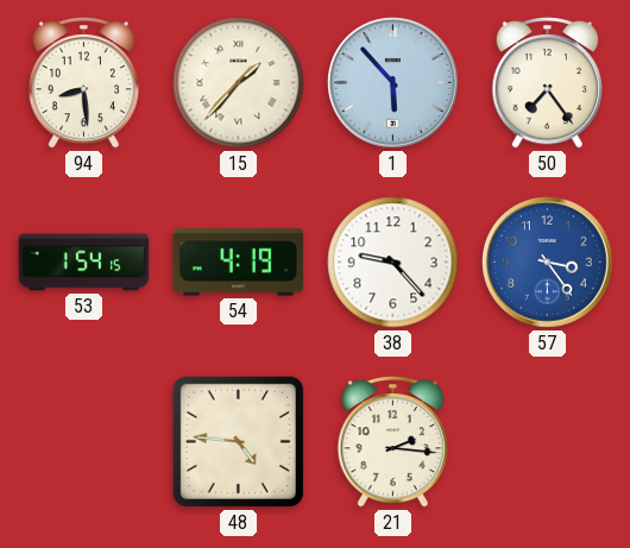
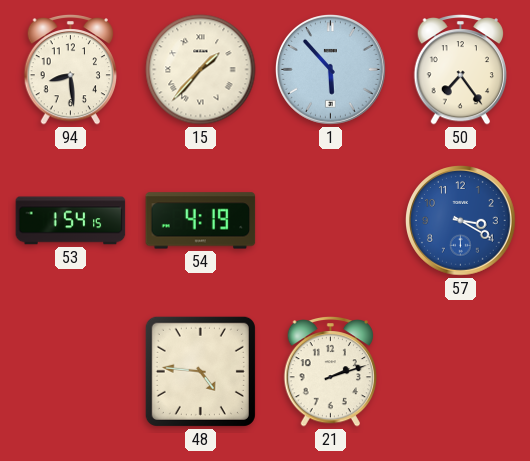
38: 9:23 -> none (393, 263)
57: 3:24 -> 3:20 (461, 221)
21: 2:16 -> 2:12 (330, 371)
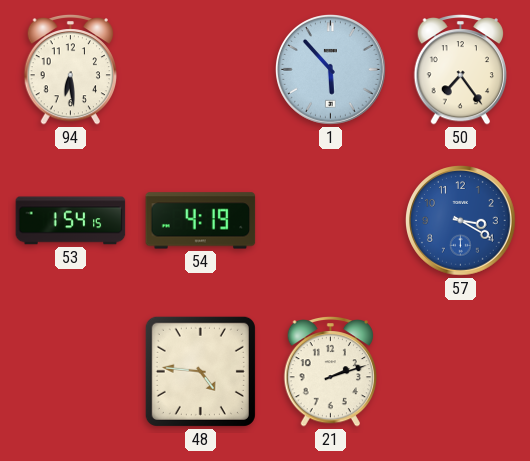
94: 8:29 -> 6:29 (70, 69)
15: 1:37 -> none (201, 70)
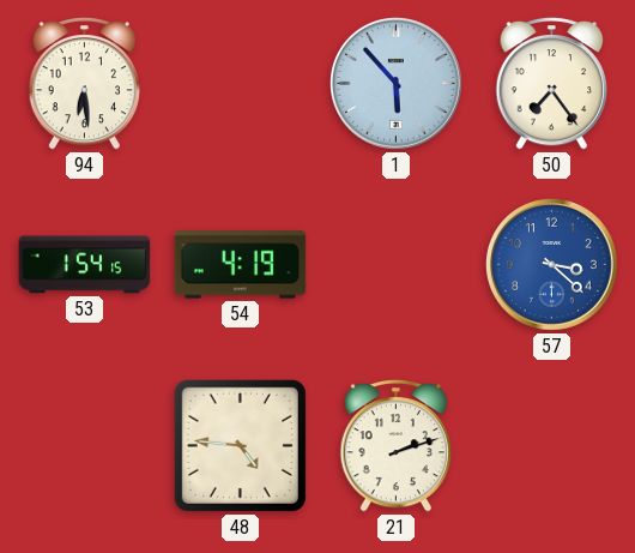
57: 3:20 -> 3:22 (552, 265)
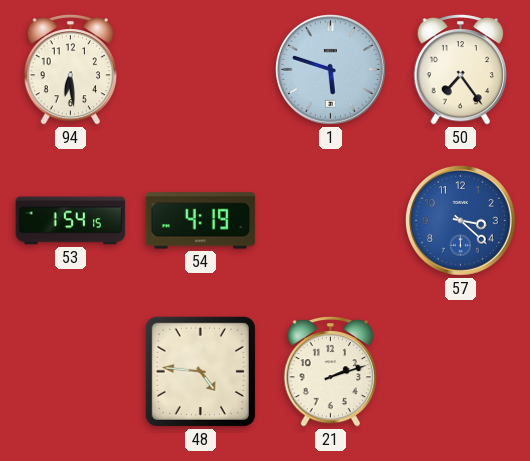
1: 5:53 -> 5:48 (331, 70)
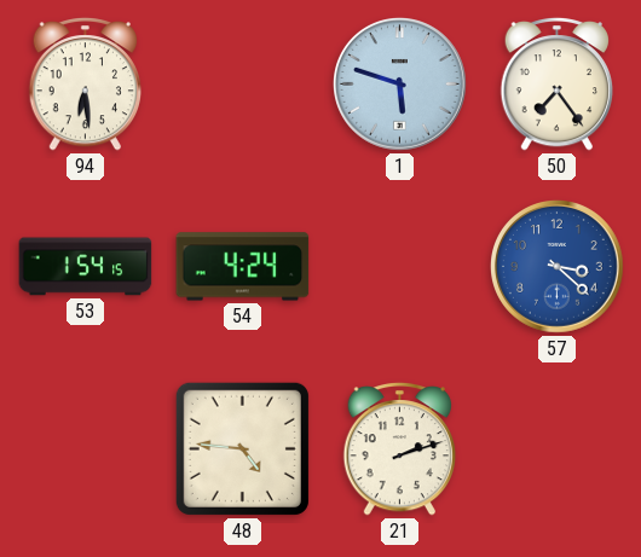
54: 4:19 -> 4:24 (243, 267)
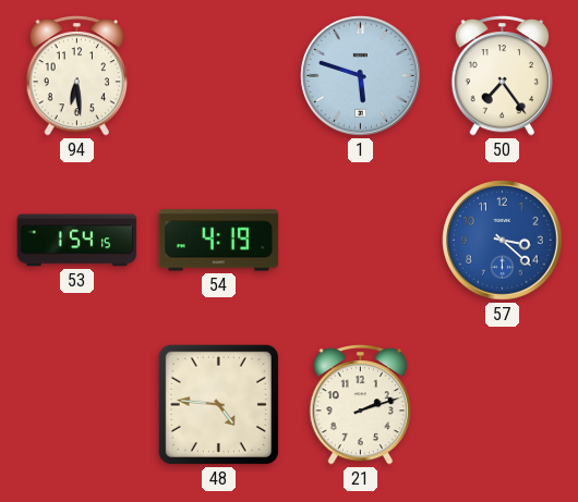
54: 4:24 -> 4:19 (219, 241)
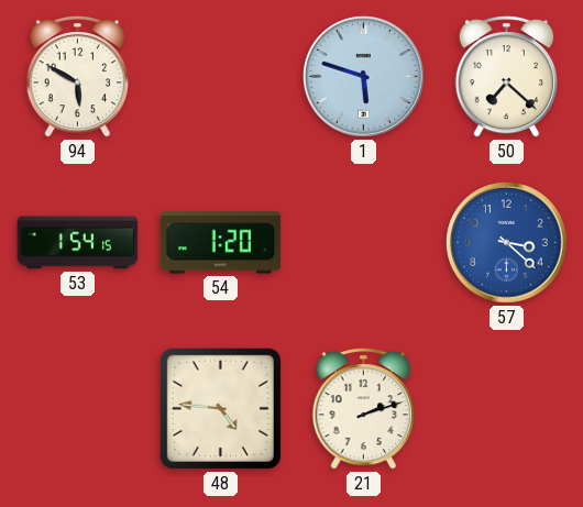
94: 6:29 -> 5:50 (77, 76)
50: 7:24 -> 7:22 (506, 76)
54: 4:19 -> 1:20 (221, 243)
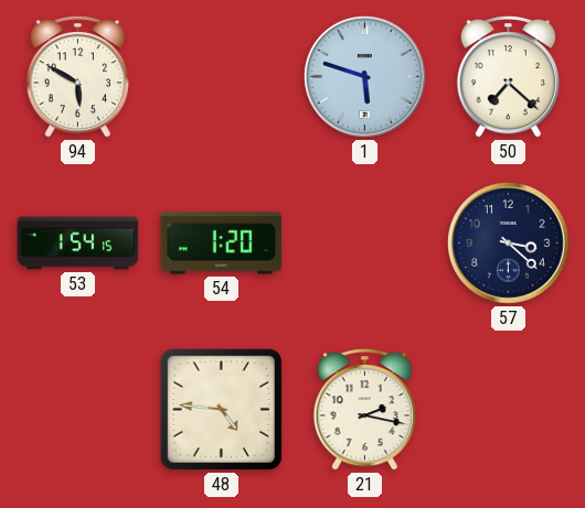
57 dial: blue -> navy (509, 244)
21: 2:12 -> 2:17 (364, 409)
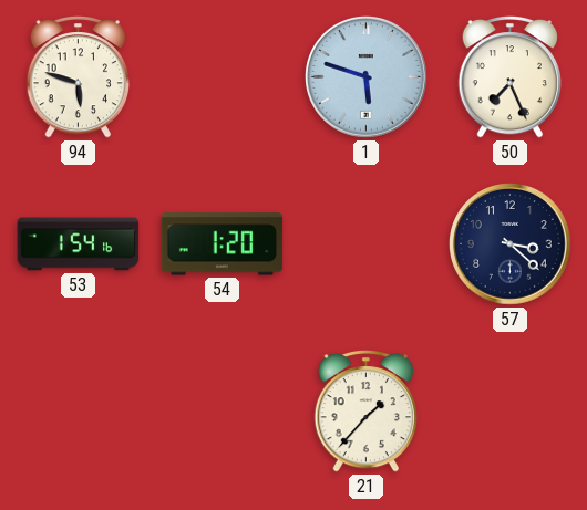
94: 5:50 -> 5:48 (78, 76)
50: 7:22 -> 7:26 (509, 76)
53: 1:54:15 -> 1:54:16 (79, 244)
48: 4:46 -> none (221, 409)
21: 2:17 -> 1:37 (365, 410)
